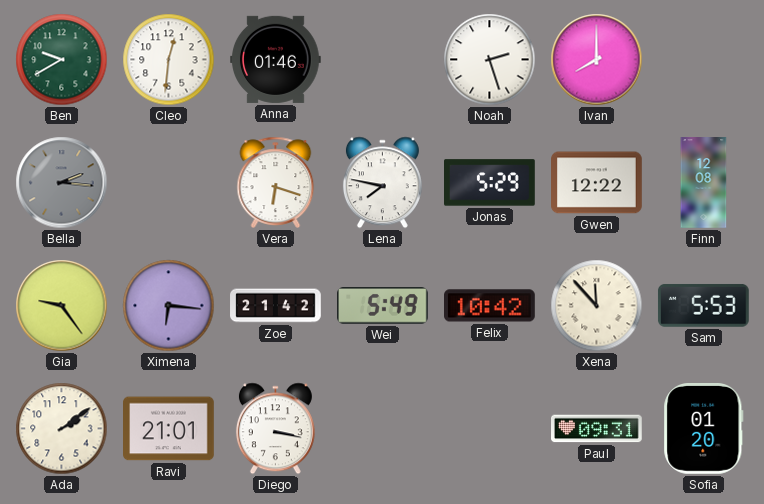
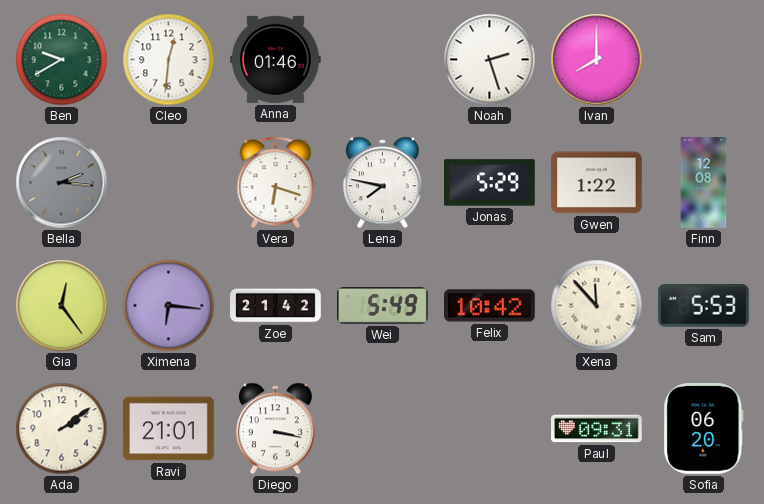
Gwen: 12:22 -> 1:22 (597, 183)
Gia: 9:24 -> 12:24 (62, 306)
Sofia: 01:20 -> 06:20 (704, 429)
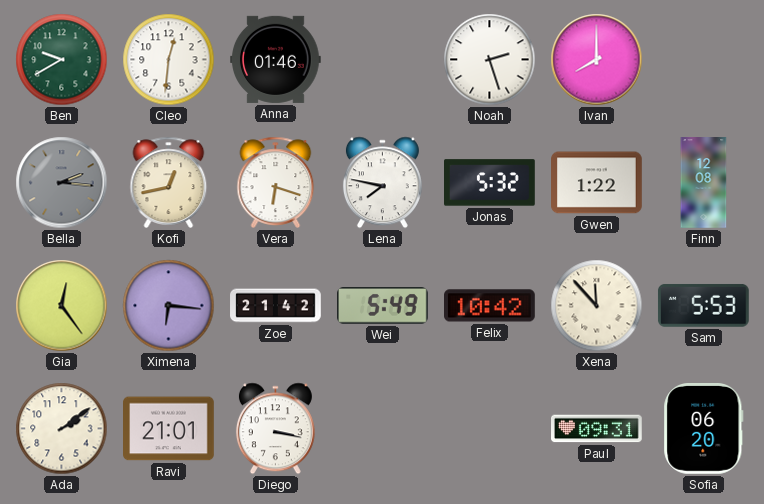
Kofi: none -> 12:43 (169, 182)
Jonas: 5:29 -> 5:32 (490, 183)
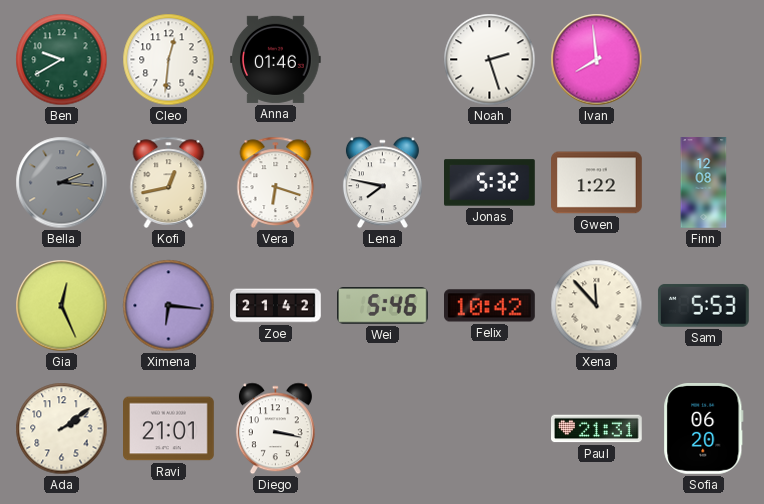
Ivan: 8:00 -> 7:59 (597, 60)
Gia: 12:24 -> 12:26 (62, 306)
Wei: 5:49 -> 5:46 (383, 306)
Paul: 09:31 -> 21:31 (597, 429)
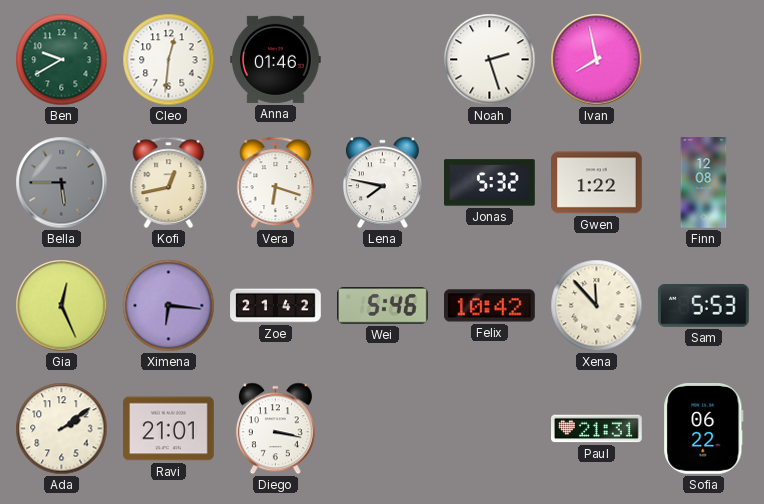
Ivan: 7:59 -> 7:58 (597, 60)
Bella: 2:16 -> 5:45 (62, 183)
Sofia: 06:20 -> 06:22 (704, 429)
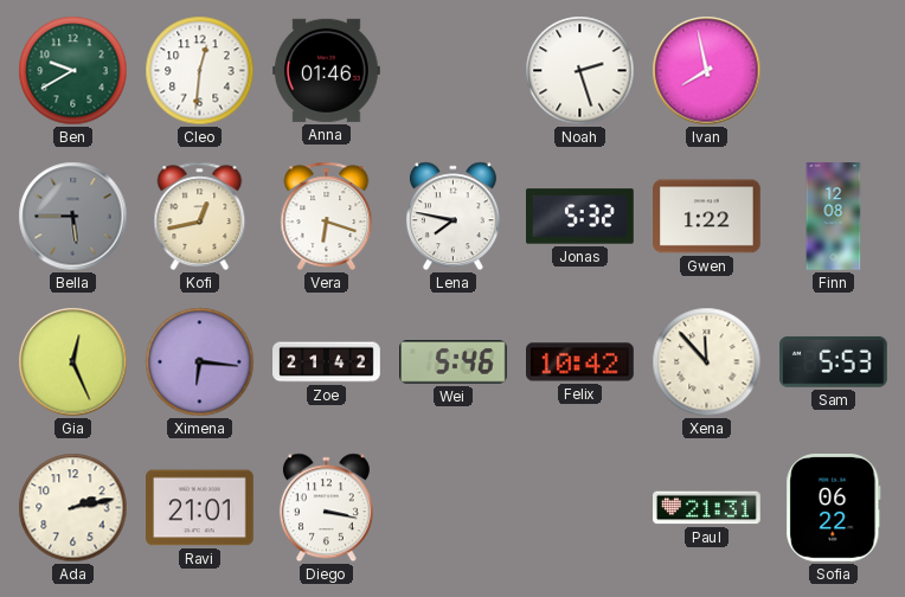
Ada: 2:09 -> 2:13 (73, 508)
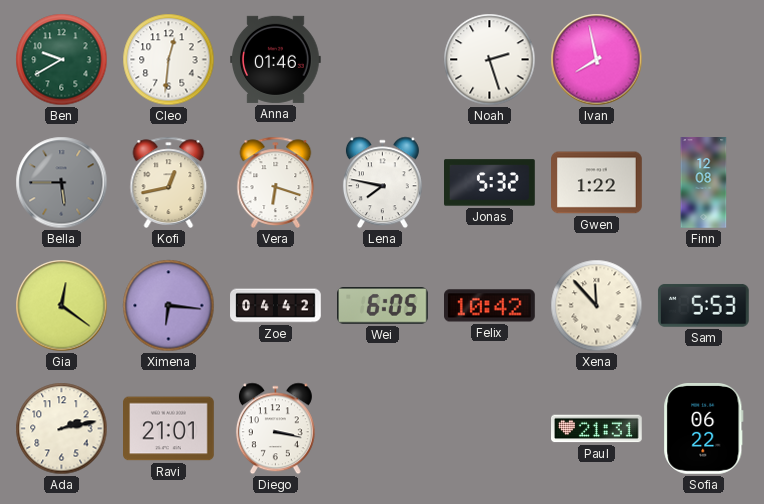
Gia: 12:26 -> 12:21 (62, 306)
Zoe: 21:42 -> 04:42 (276, 306)
Wei: 5:46 -> 6:05 (383, 306)
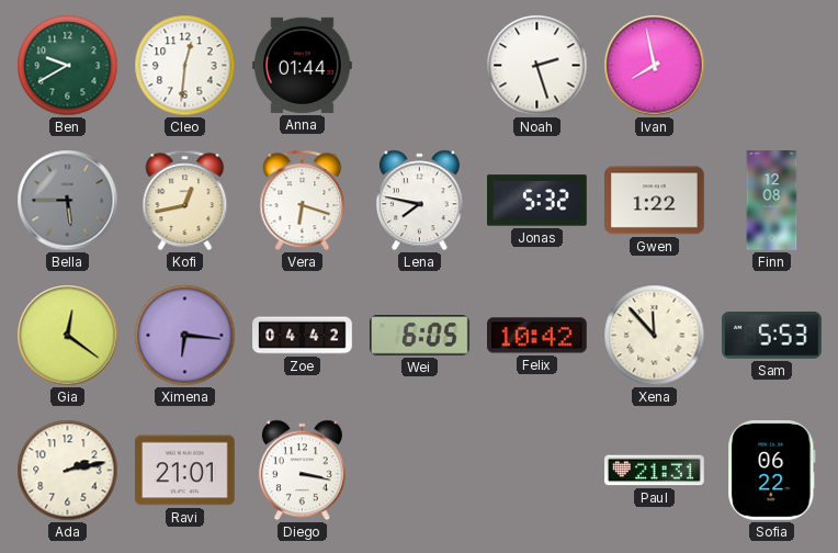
Anna: 01:46 -> 01:44 (303, 65)
